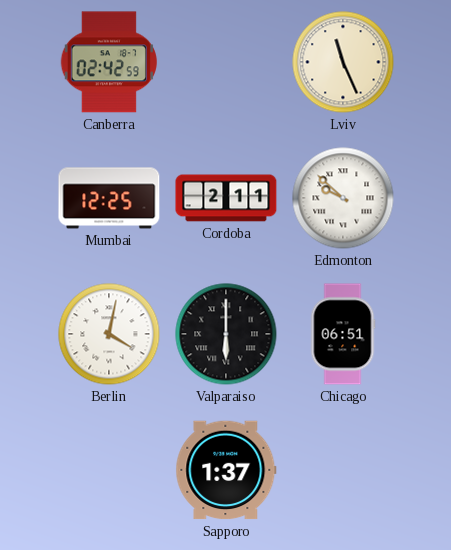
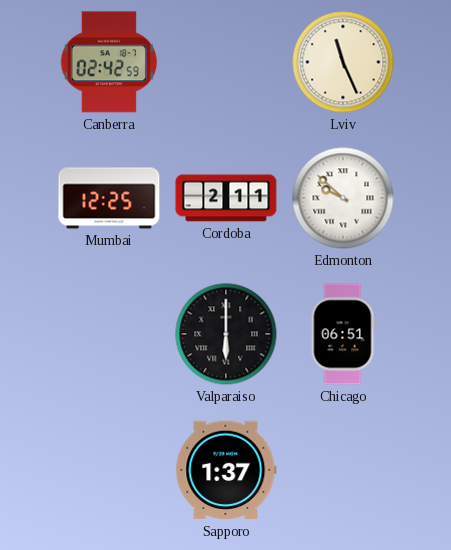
Berlin: 4:02 -> none (109, 334)
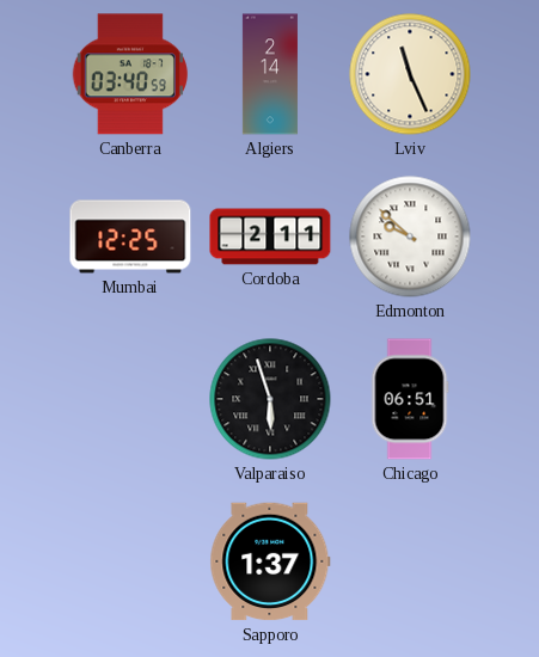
Canberra: 02:42 -> 03:40 (129, 74)
Algiers: none -> 2:14 (270, 74)
Valparaiso: 6:00 -> 5:57 (270, 399)
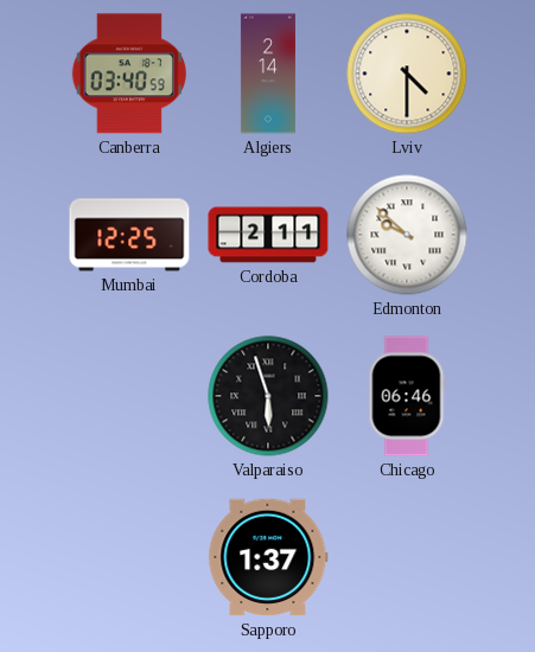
Lviv: 11:26 -> 4:30 (407, 73)
Chicago: 06:51 -> 06:46 (407, 396)
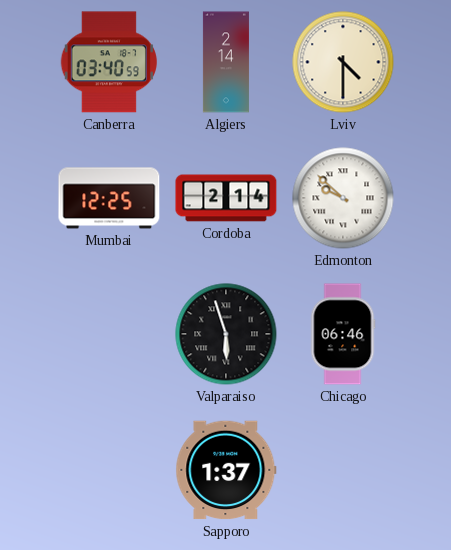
Cordoba: 2:11 -> 2:14 (226, 198)
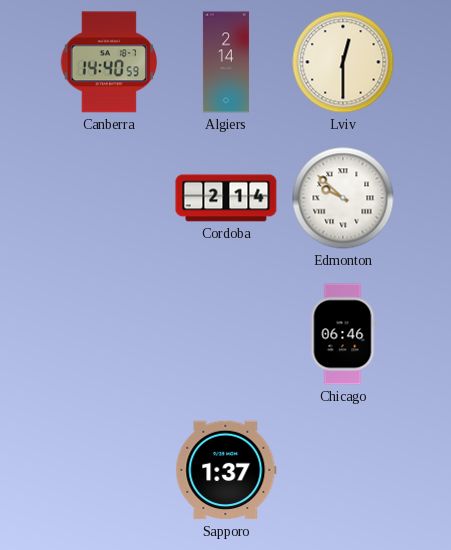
Canberra: 03:40 -> 14:40 (108, 62)
Lviv: 4:30 -> 12:30 (343, 62)
Mumbai: 12:25 -> none (109, 198)
Valparaiso: 5:57 -> none (226, 334)
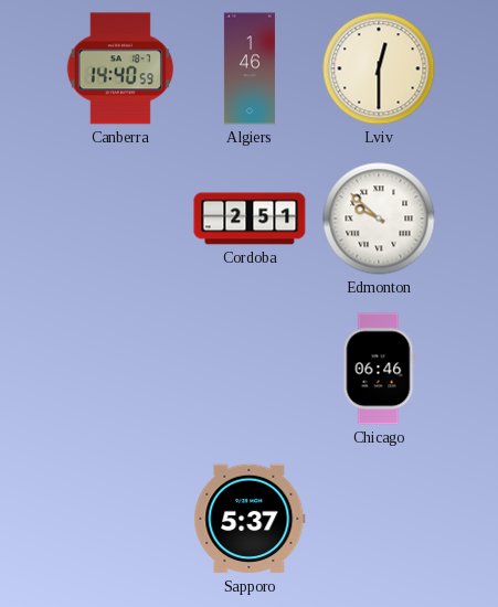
Algiers: 2:14 -> 1:46 (250, 68)
Cordoba: 2:14 -> 2:51 (250, 219)
Sapporo: 1:37 -> 5:37 (250, 519)
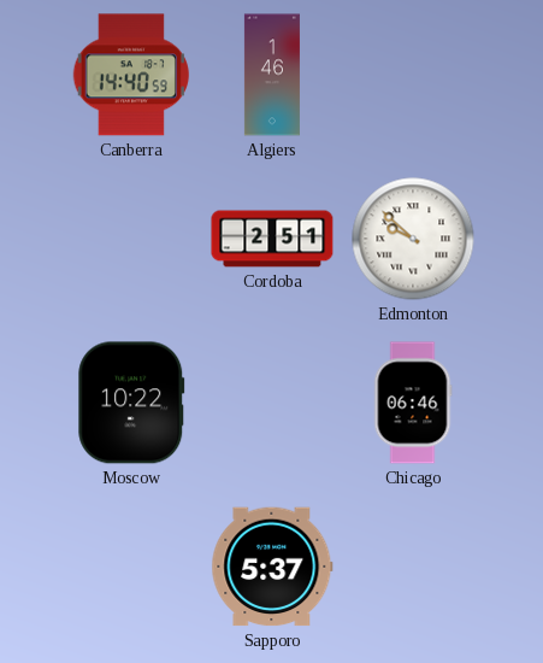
Lviv: 12:30 -> none (379, 68)
Moscow: none -> 10:22 (131, 403)
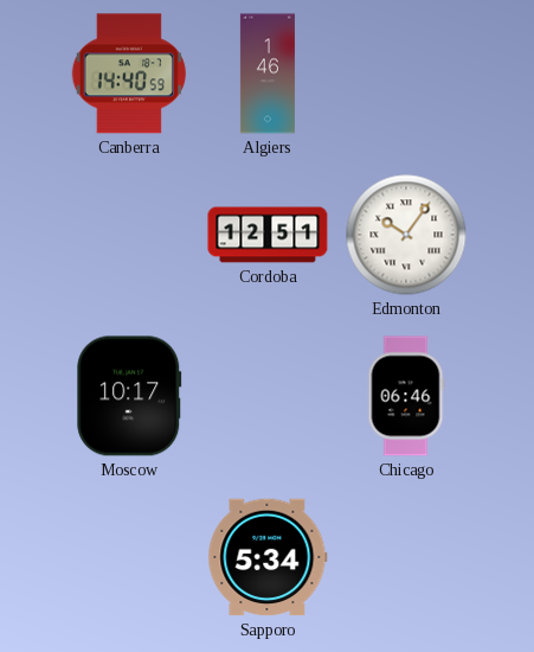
Cordoba: 2:51 -> 12:51 (268, 235)
Edmonton: 9:52 -> 10:06 (406, 235)
Moscow: 10:22 -> 10:17 (129, 396)
Sapporo: 5:37 -> 5:34 (268, 557)
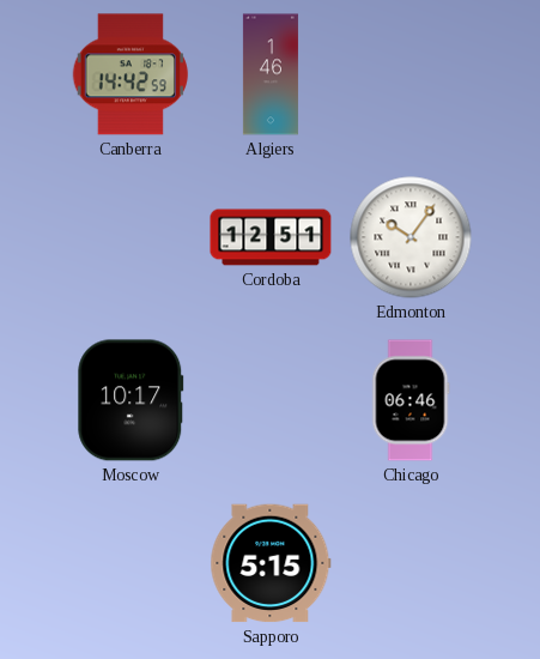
Canberra: 14:40 -> 14:42 (129, 74)
Sapporo: 5:34 -> 5:15 (271, 563)
